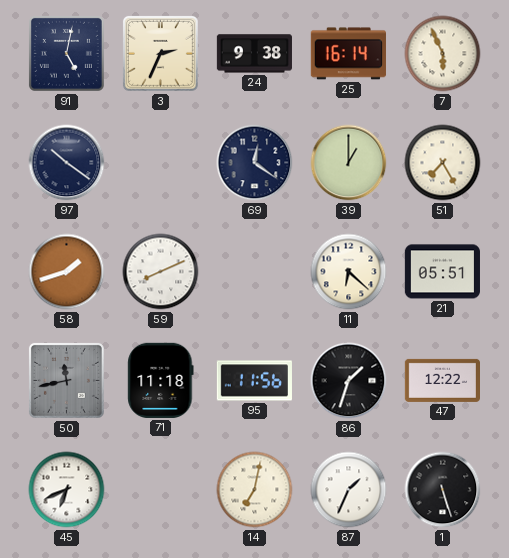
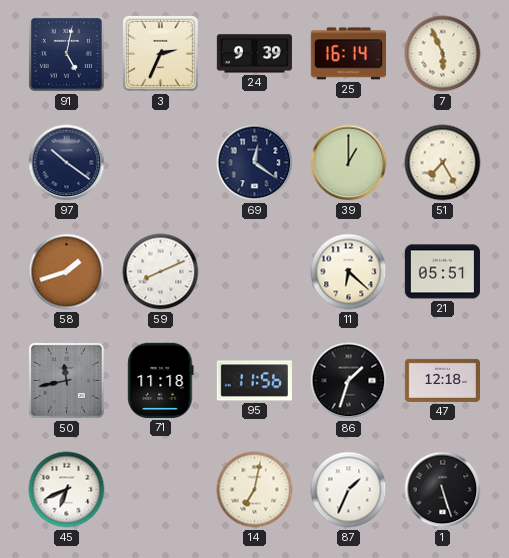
24: 9:38 -> 9:39 (254, 54)
47: 12:22 -> 12:18 (442, 380)
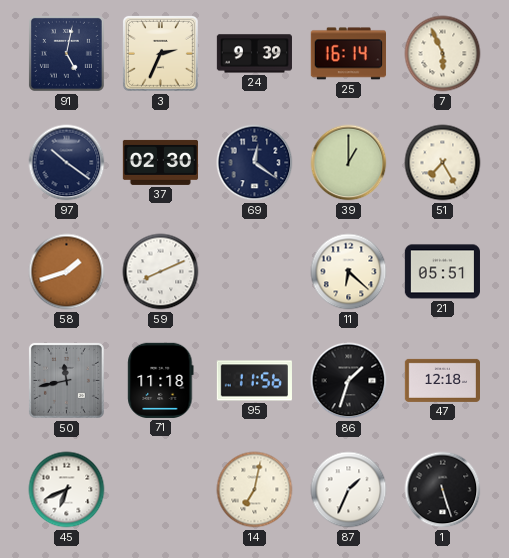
37: none -> 02:30 (160, 162)
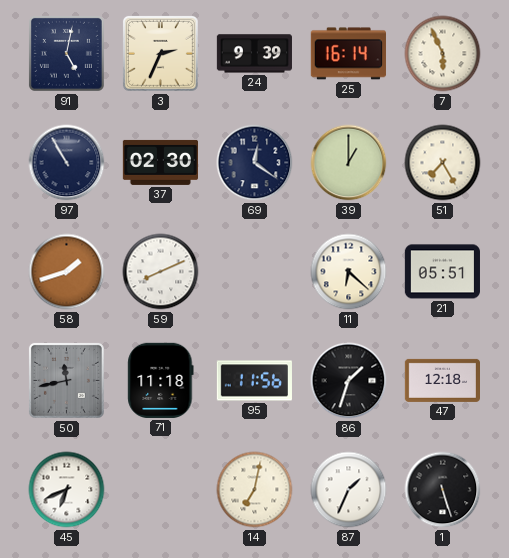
97: 10:21 -> 10:55 (67, 163)
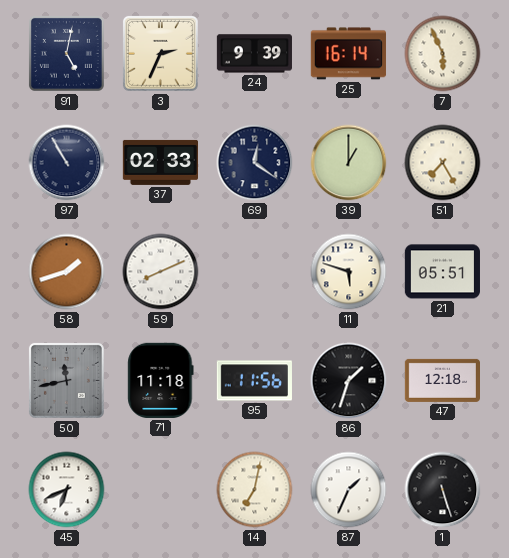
37: 02:30 -> 02:33 (160, 162)
11: 6:22 -> 5:48 (349, 272)
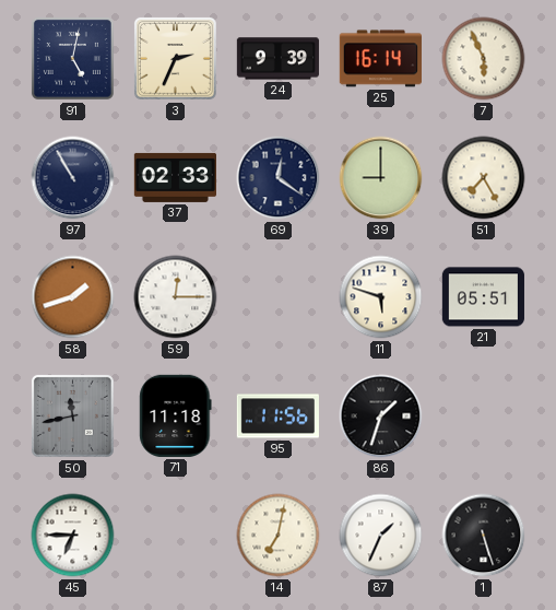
39: 1:00 -> 9:00 (381, 178)
59: 8:11 -> 12:15 (176, 297)
47: 12:18 -> none (442, 380)
45: 6:41 -> 6:45 (73, 536)
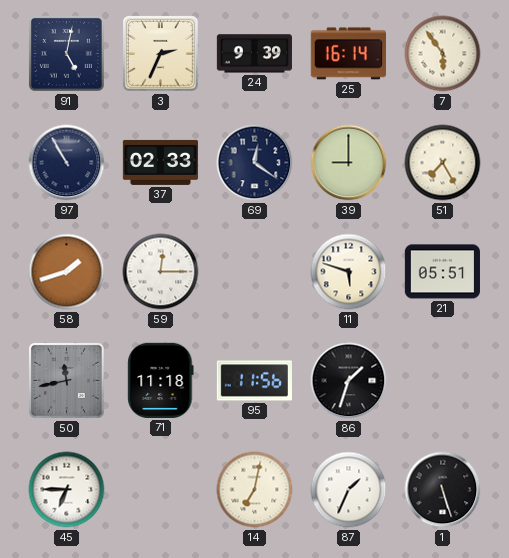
7: 5:56 -> 5:54 (443, 54)
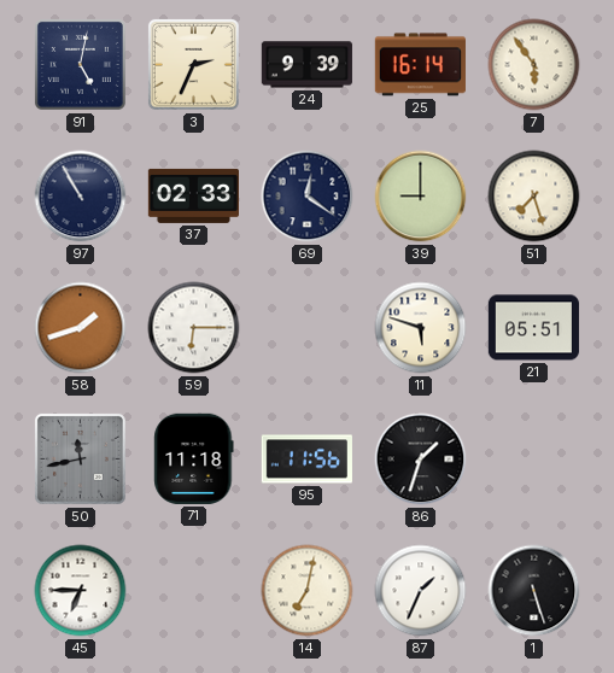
51: 7:25 -> 7:27 (534, 197)
59: 12:15 -> 6:15 (194, 328)
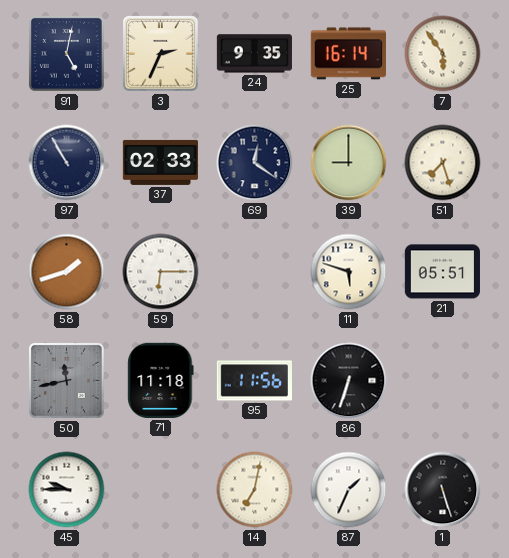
24: 9:39 -> 9:35 (254, 54)
86: 1:33 -> 6:33 (349, 381)
45: 6:45 -> 9:45 (67, 490)
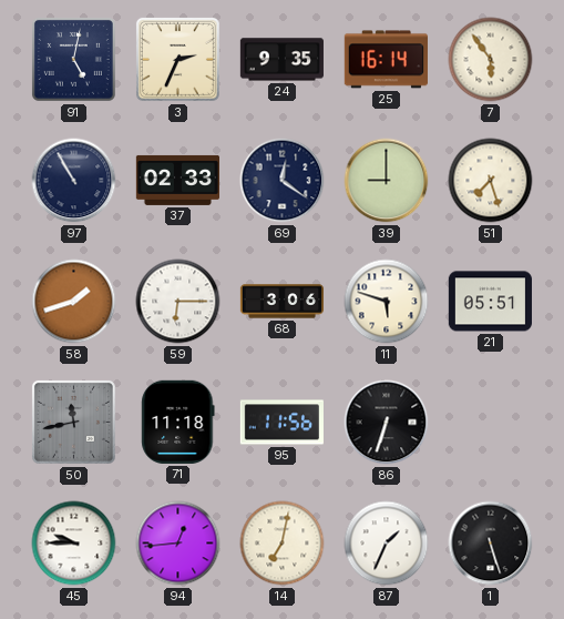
68: none -> 3:06 (281, 302)
94: none -> 12:44 (178, 544)
